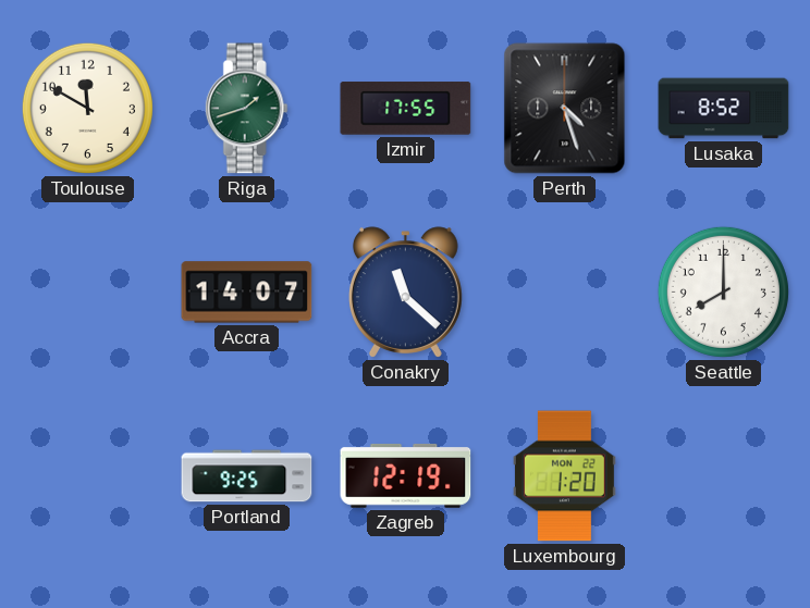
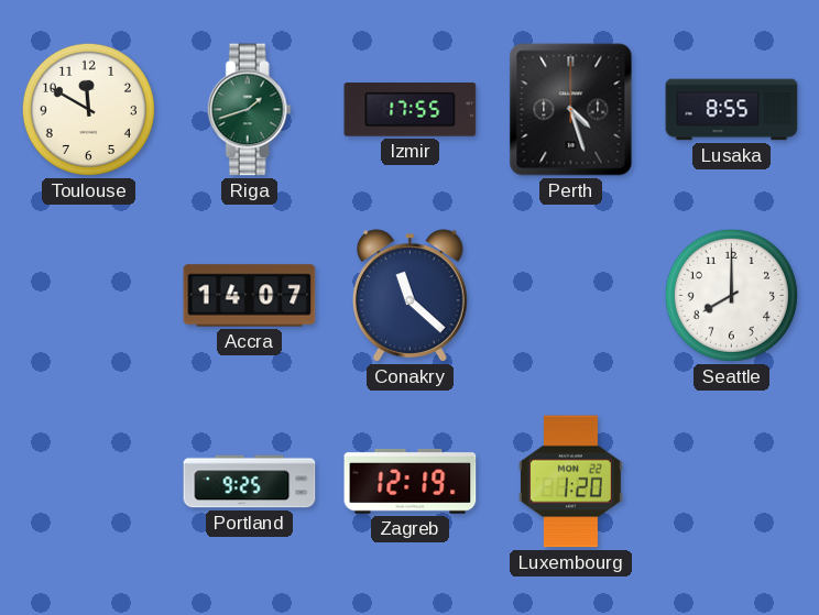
Lusaka: 8:52 -> 8:55 (732, 110)
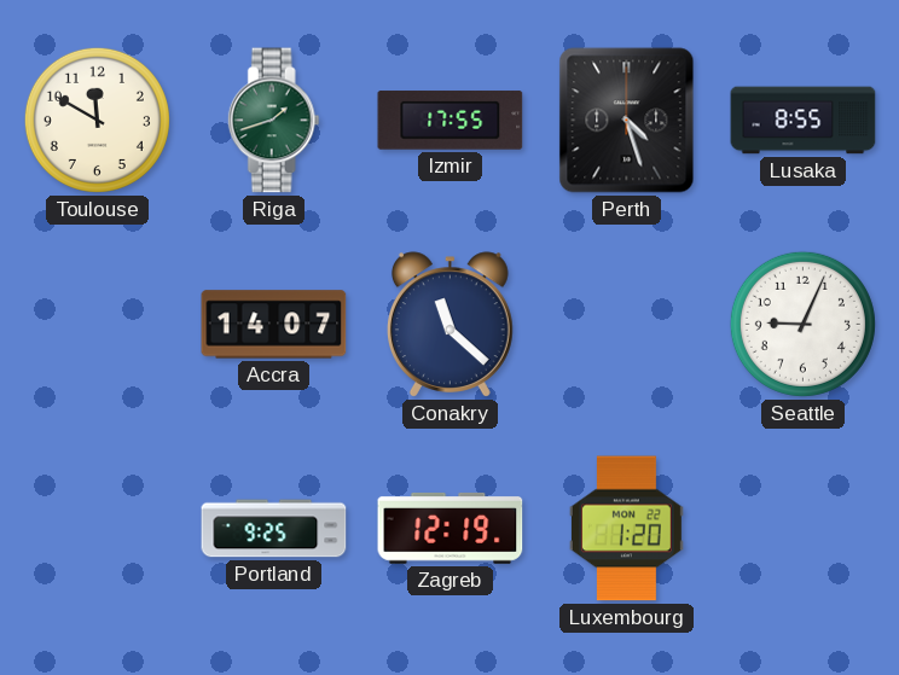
Seattle: 8:00 -> 9:04 (802, 324)
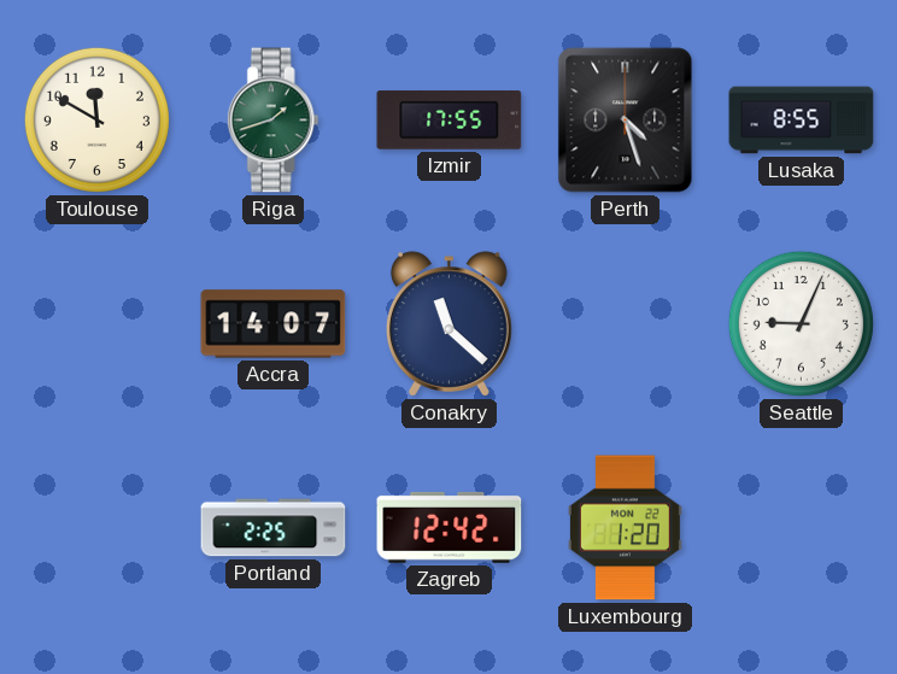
Portland: 9:25 -> 2:25 (274, 528)
Zagreb: 12:19 -> 12:42 (450, 527)
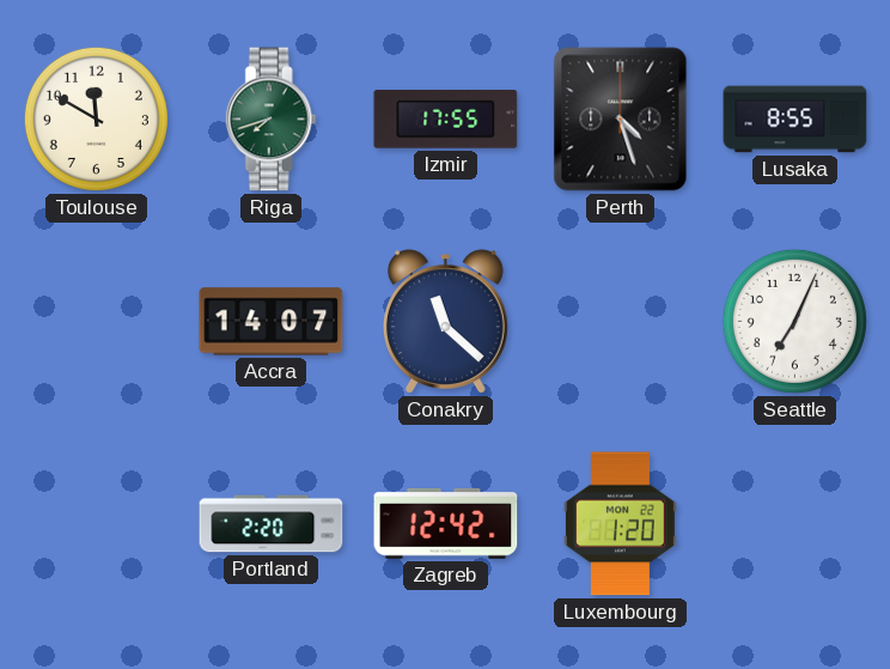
Riga: 1:42 -> 7:42 (270, 120)
Seattle: 9:04 -> 7:04 (794, 321)
Portland: 2:25 -> 2:20 (272, 524)
